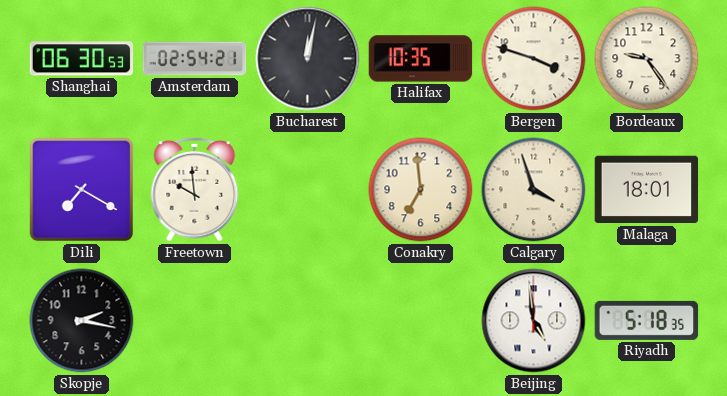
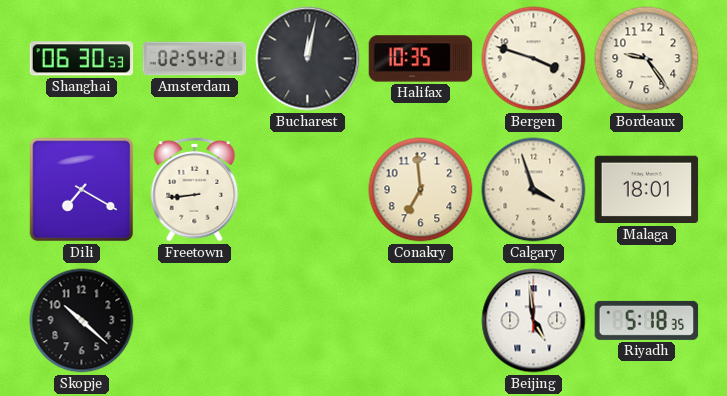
Freetown: 9:59 -> 8:44 (195, 189)
Skopje: 2:17 -> 10:22 (82, 321)
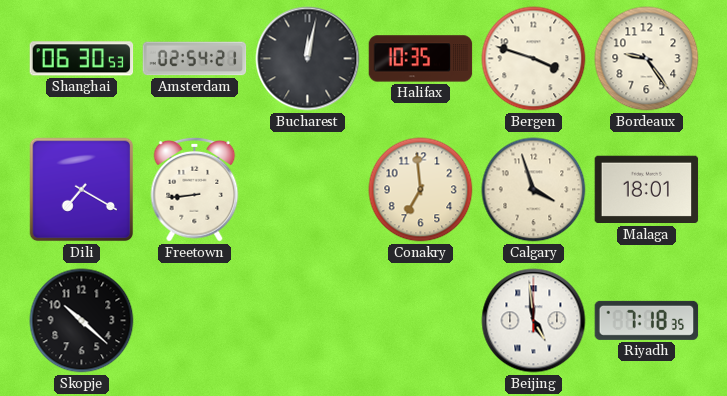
Riyadh: 5:18 -> 7:18 (647, 320)
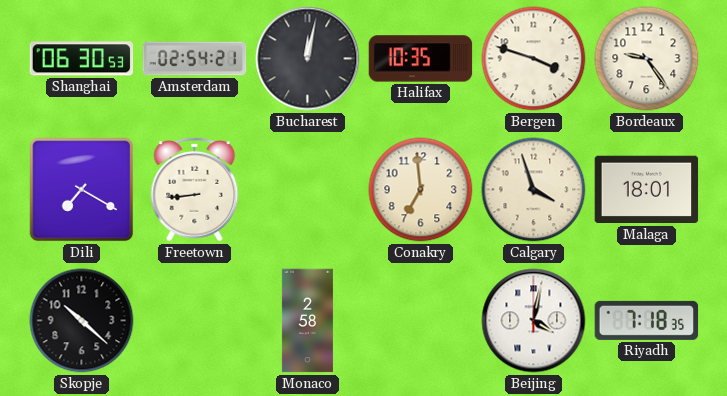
Monaco: none -> 2:58 (307, 321)
Beijing: 4:59 -> 4:02 (534, 321)
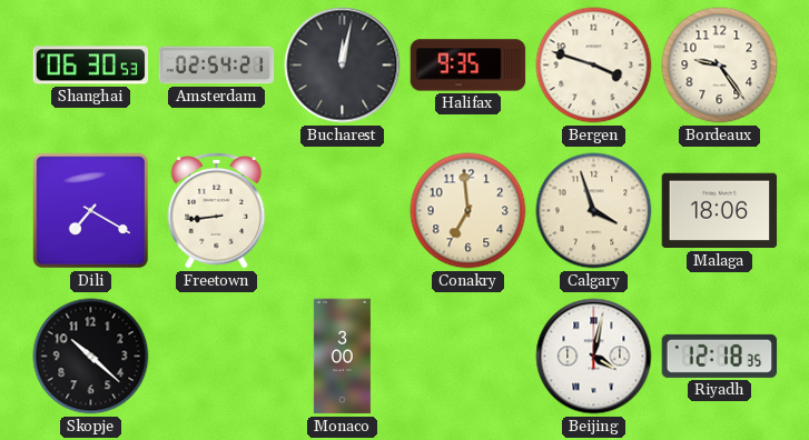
Halifax: 10:35 -> 9:35 (468, 66)
Malaga: 18:01 -> 18:06 (720, 211)
Monaco: 2:58 -> 3:00 (342, 357)
Riyadh: 7:18 -> 12:18 (720, 356)
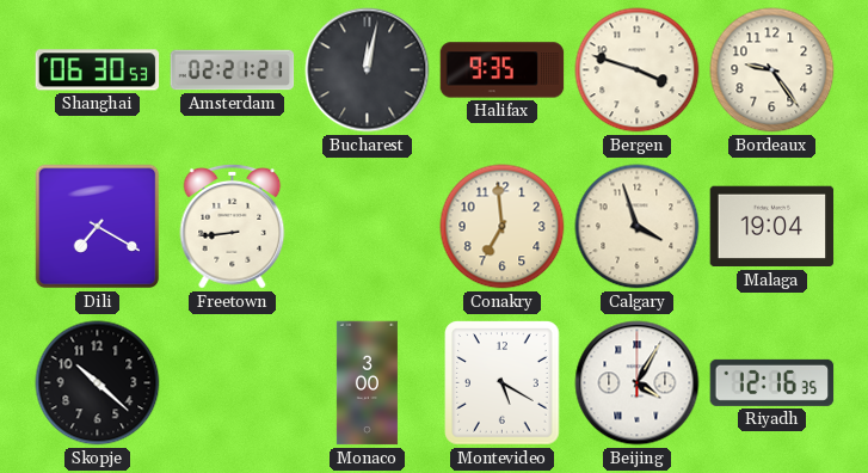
Amsterdam: 02:54 -> 02:21 (233, 70)
Malaga: 18:06 -> 19:04 (772, 227)
Montevideo: none -> 5:20 (503, 383)
Beijing: 4:02 -> 4:05 (638, 383)
Riyadh: 12:18 -> 12:16 (772, 382)
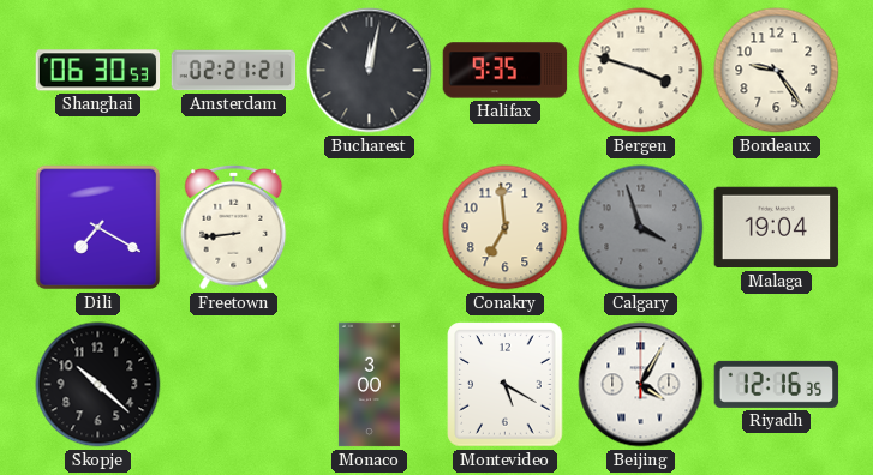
Calgary dial: cream -> grey (641, 228)
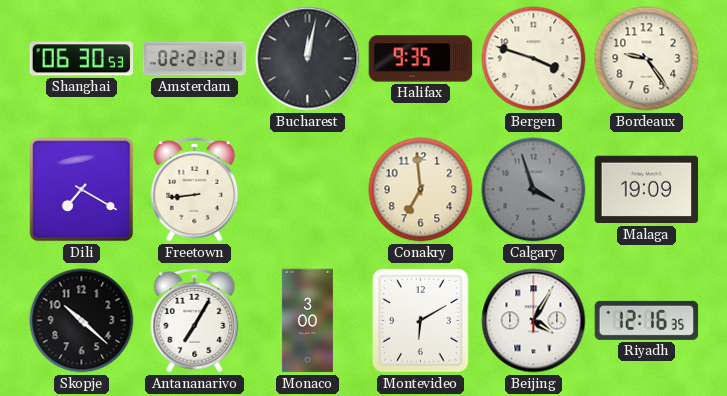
Malaga: 19:04 -> 19:09 (647, 190)
Antananarivo: none -> 7:05 (195, 320)
Montevideo: 5:20 -> 6:10 (421, 321)
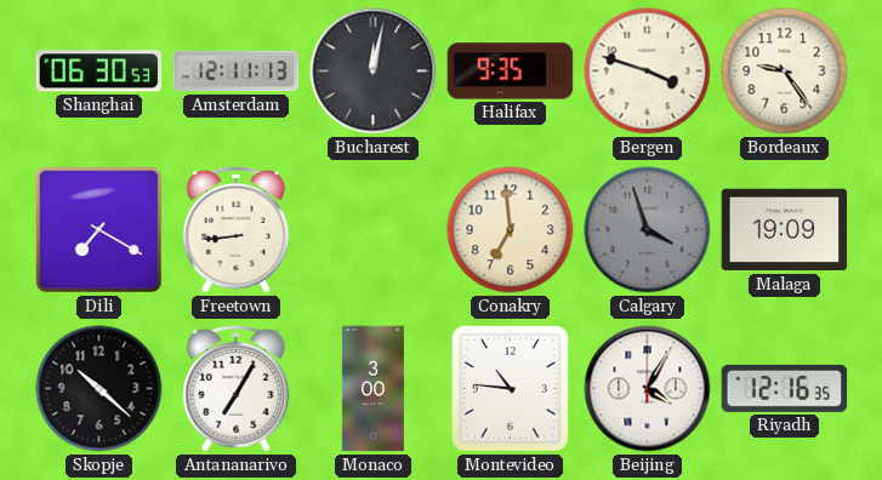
Amsterdam: 02:21 -> 12:11 (237, 72)
Montevideo: 6:10 -> 10:46 (511, 389)
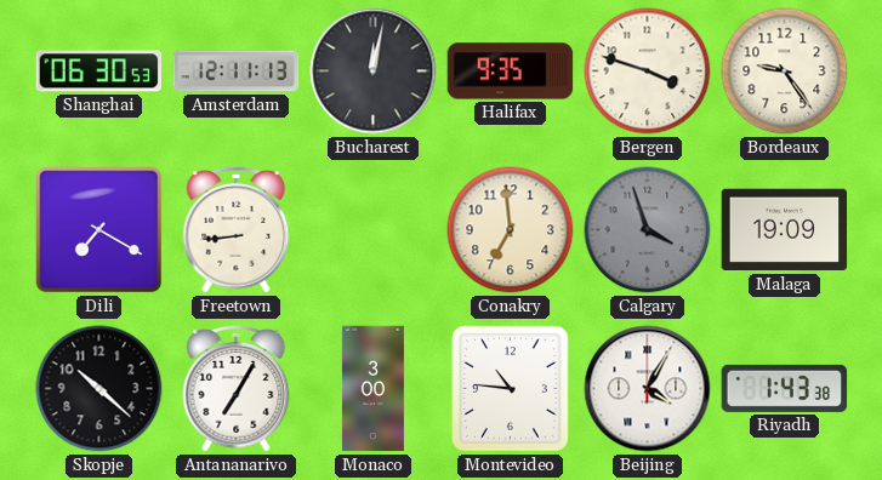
Riyadh: 12:16 -> 1:43 (785, 388)
